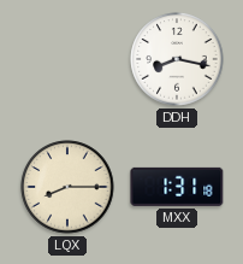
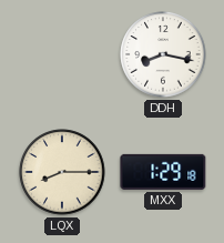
MXX: 1:31 -> 1:29 (163, 172)
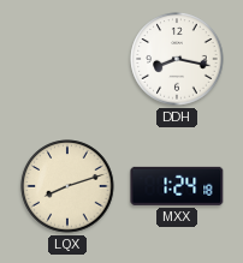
LQX: 8:15 -> 8:12 (67, 186)
MXX: 1:29 -> 1:24 (177, 186)
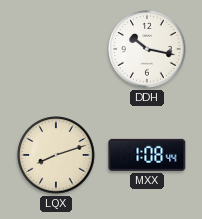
DDH: 8:17 -> 10:17 (147, 49)
MXX: 1:24 -> 1:08 (147, 155)
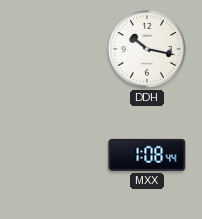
LQX: 8:12 -> none (56, 155)
